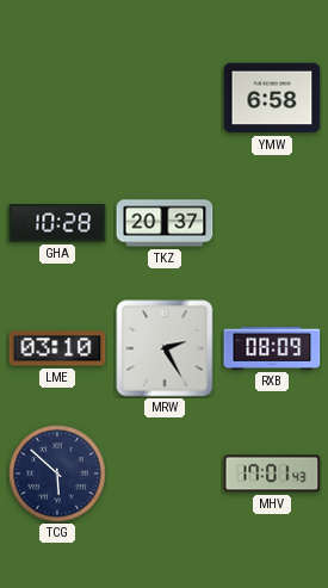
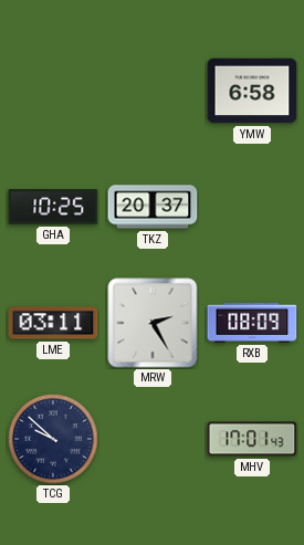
GHA: 10:28 -> 10:25 (53, 207)
LME: 03:10 -> 03:11 (53, 323)
TCG: 5:52 -> 9:52 (53, 439)
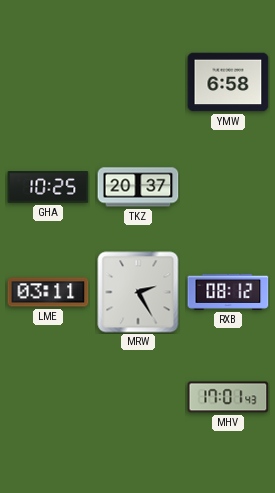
RXB: 08:09 -> 08:12 (228, 292)
TCG: 9:52 -> none (53, 439)
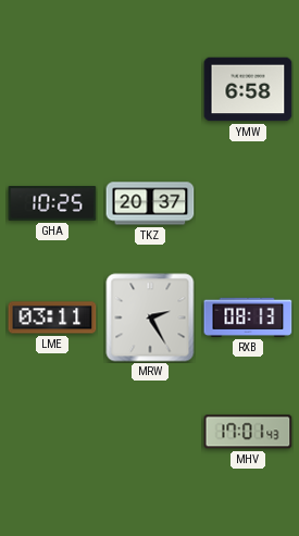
RXB: 08:12 -> 08:13 (248, 317)
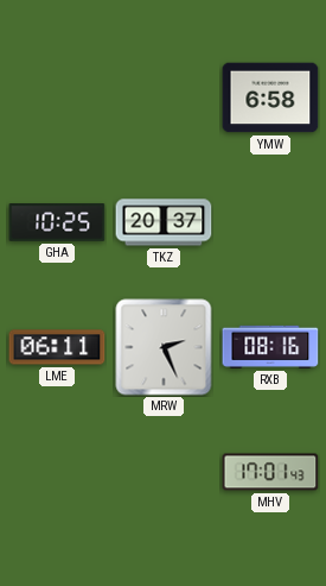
LME: 03:11 -> 06:11 (57, 347)
MRW: 2:25 -> 2:26 (164, 347)
RXB: 08:13 -> 08:16 (270, 347)
